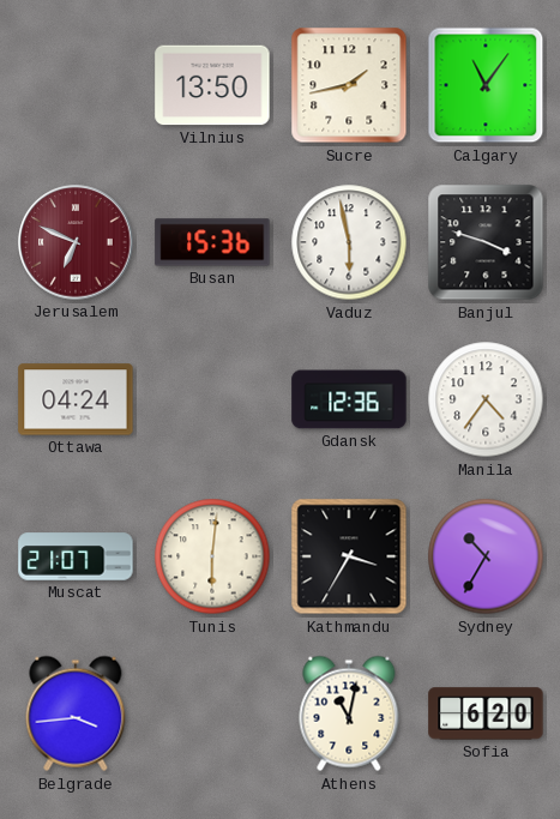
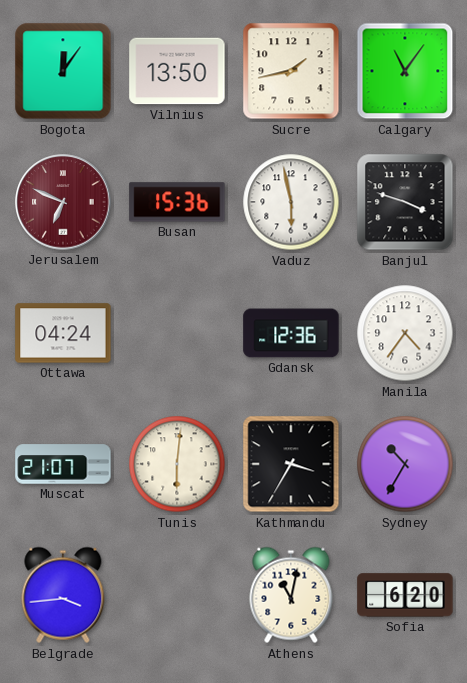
Bogota: none -> 12:06 (63, 71)
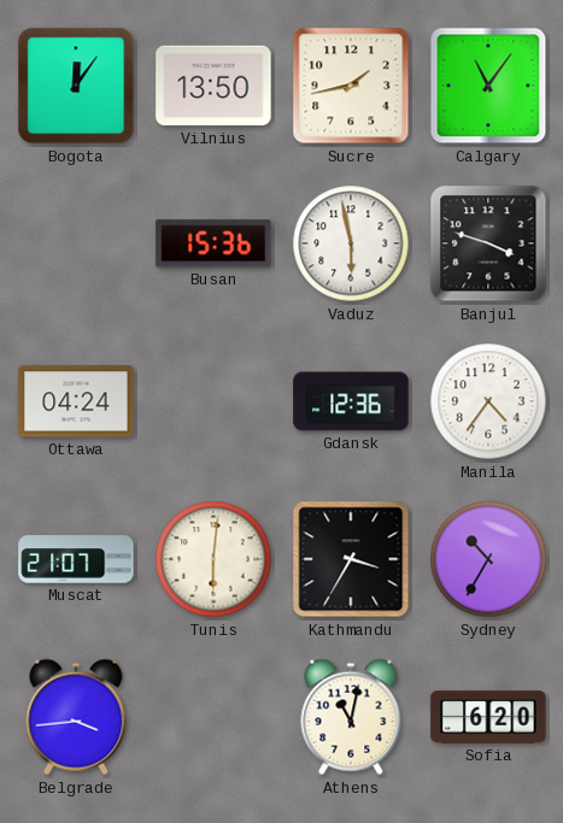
Jerusalem: 6:49 -> none (63, 202)
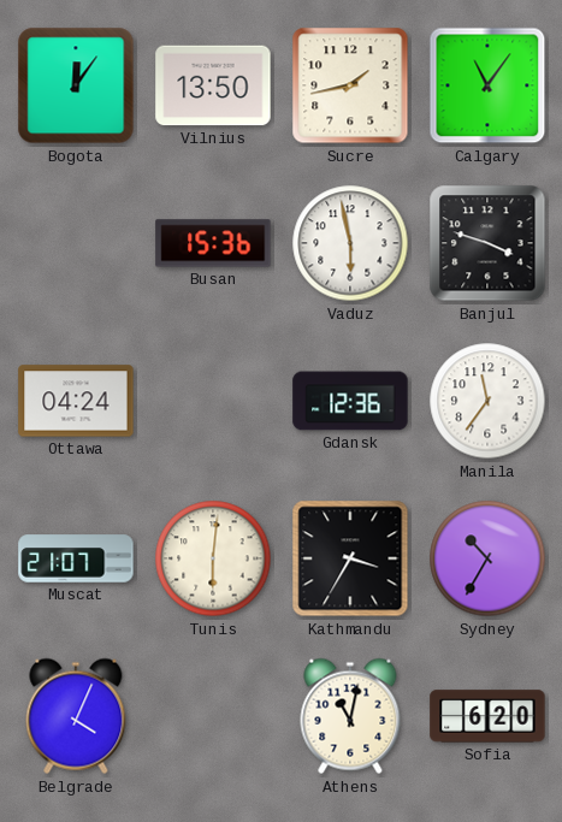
Manila: 4:36 -> 11:36 (487, 401)
Belgrade: 3:44 -> 4:04 (76, 716)
